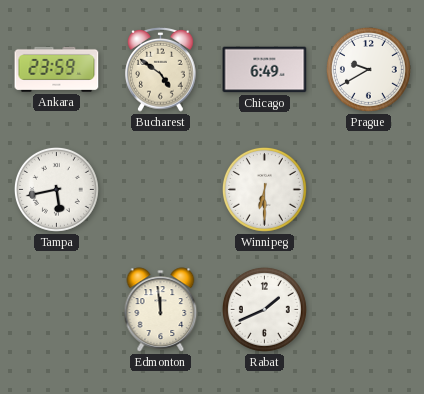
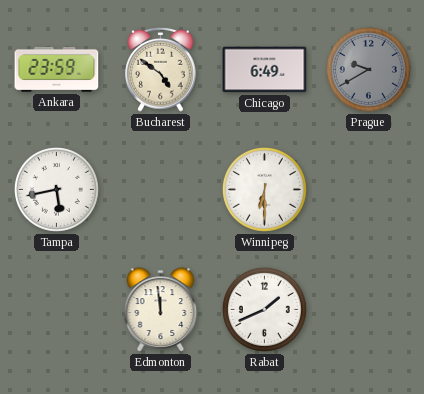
Prague dial: white -> grey (368, 69)
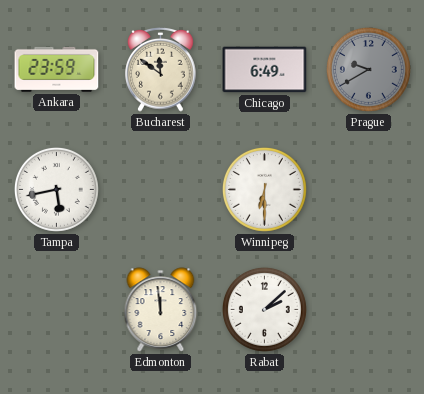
Bucharest: 4:51 -> 11:51 (161, 69)
Rabat: 1:41 -> 2:08 (264, 309)
